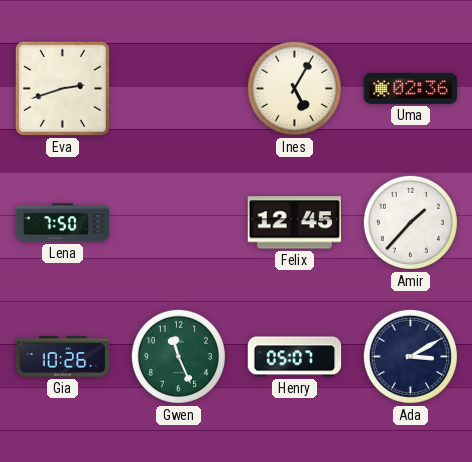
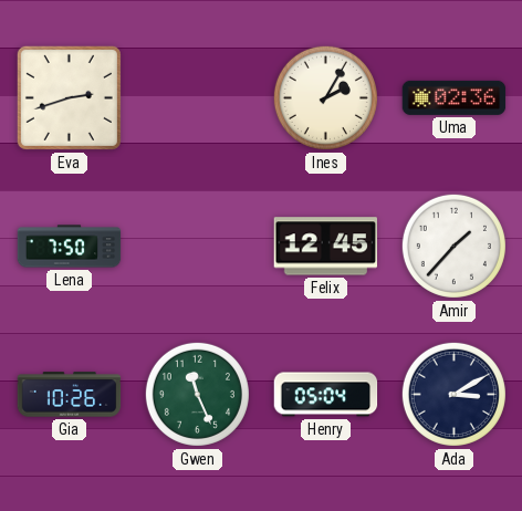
Ines: 5:05 -> 2:05 (325, 97)
Henry: 05:07 -> 05:04 (326, 395)
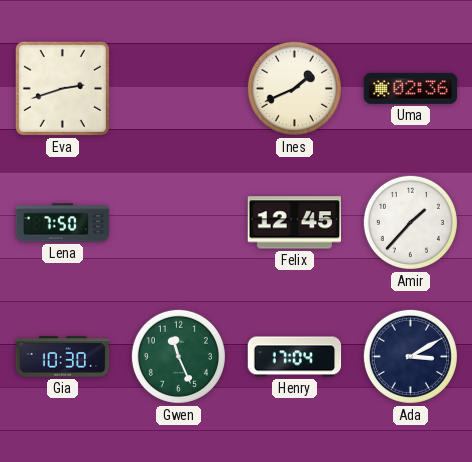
Ines: 2:05 -> 1:41 (294, 88)
Gia: 10:26 -> 10:30 (63, 357)
Henry: 05:04 -> 17:04 (295, 357)
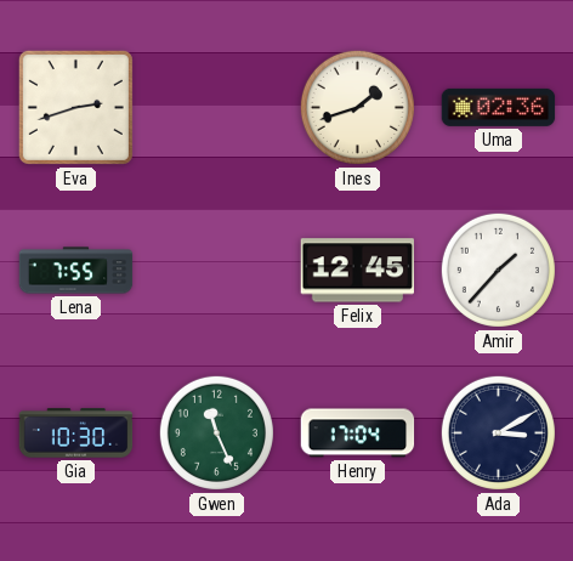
Ines: 1:41 -> 1:42 (357, 107)
Lena: 7:50 -> 7:55 (76, 271)
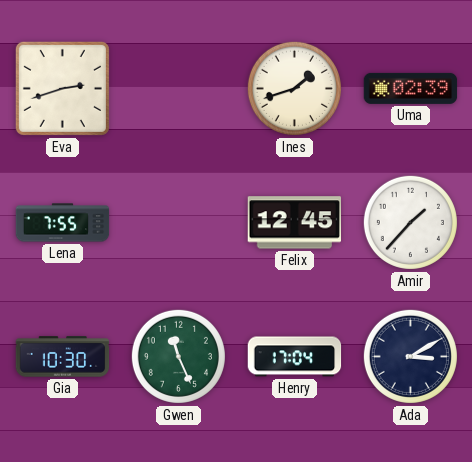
Uma: 02:36 -> 02:39 (411, 88)
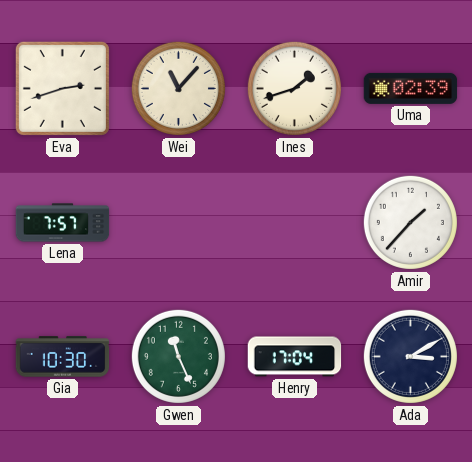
Wei: none -> 11:07 (178, 88)
Lena: 7:55 -> 7:57 (63, 223)
Felix: 12:45 -> none (295, 223)
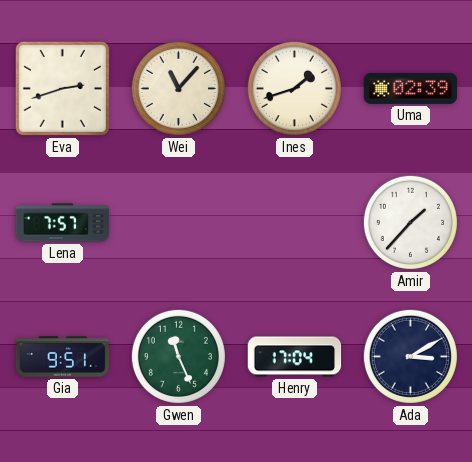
Gia: 10:30 -> 9:51 (63, 357)
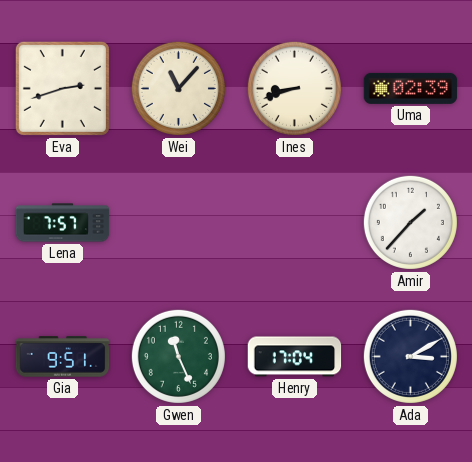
Ines: 1:42 -> 8:42 (294, 88)
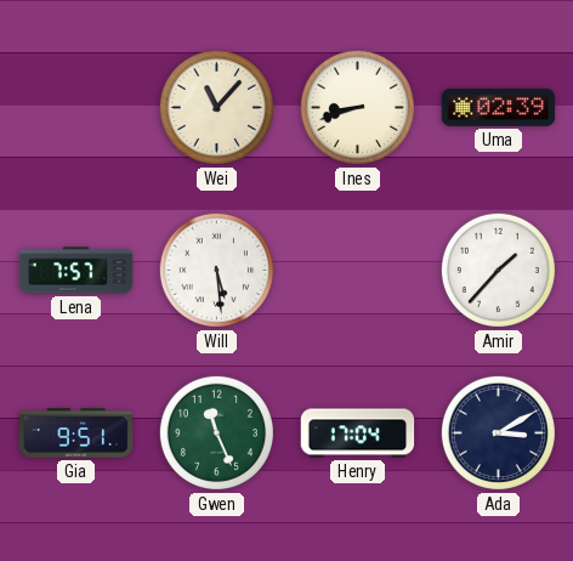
Eva: 2:42 -> none (62, 88)
Will: none -> 5:29 (216, 270)
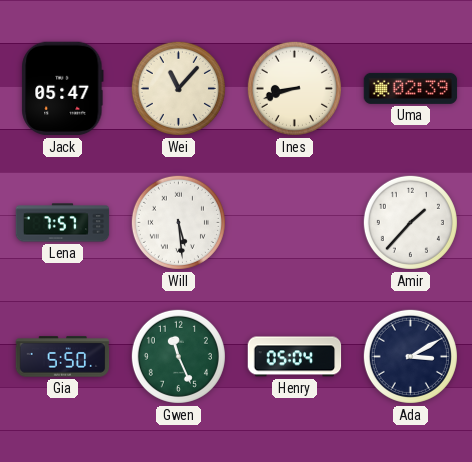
Jack: none -> 05:47 (63, 89)
Gia: 9:51 -> 5:50 (63, 357)
Henry: 17:04 -> 05:04 (295, 357)
